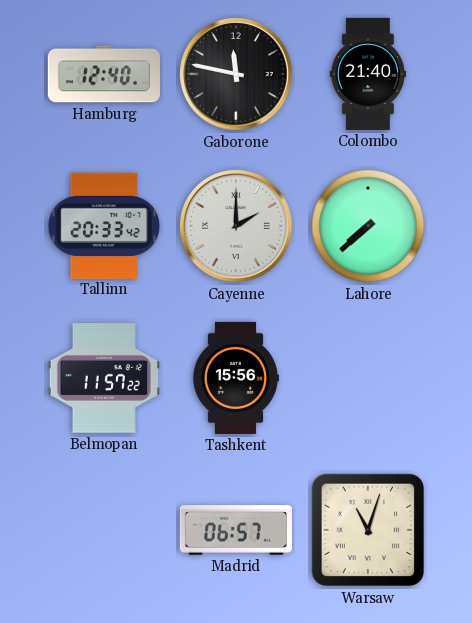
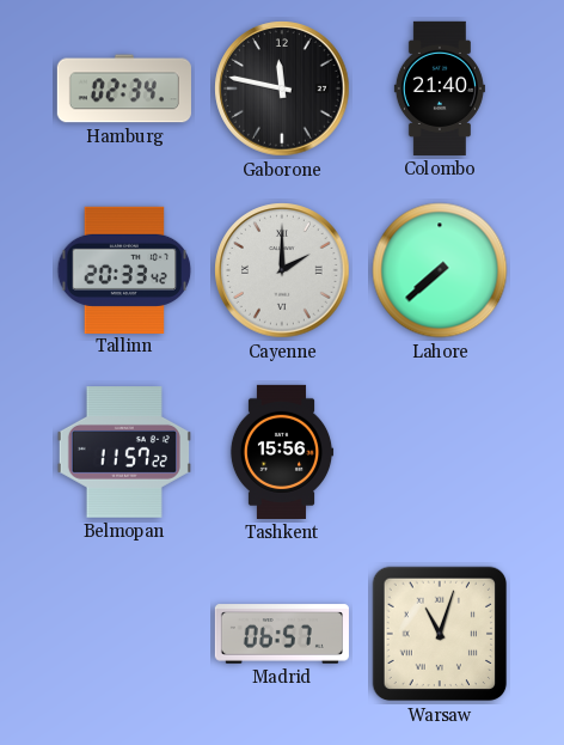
Hamburg: 12:40 -> 02:34 (124, 88)
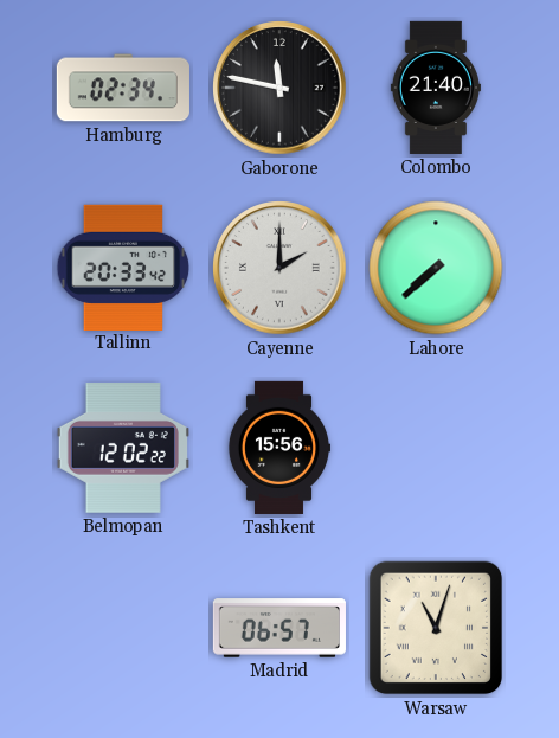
Belmopan: 11:57 -> 12:02 (123, 448)
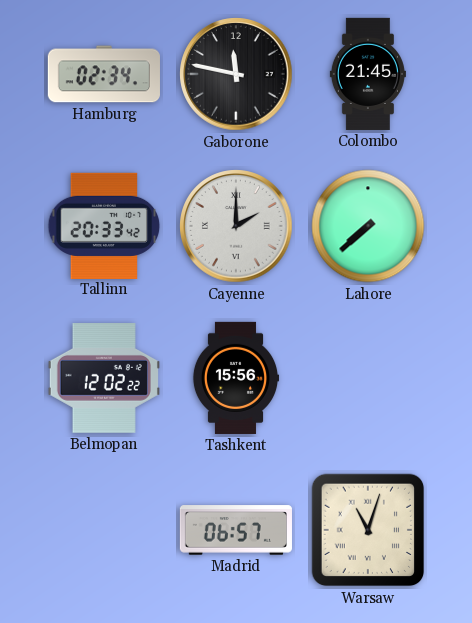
Colombo: 21:40 -> 21:45 (368, 74)
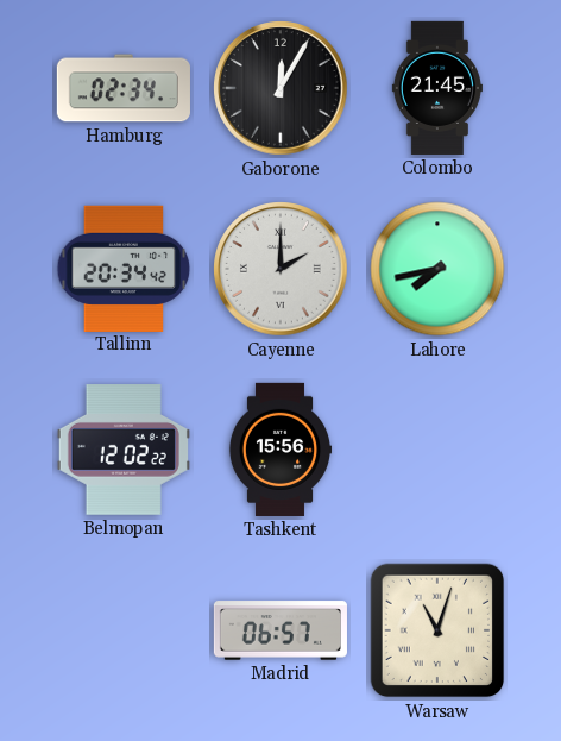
Gaborone: 11:47 -> 12:05 (280, 88)
Tallinn: 20:33 -> 20:34 (124, 268)
Lahore: 7:38 -> 7:43 (437, 269)
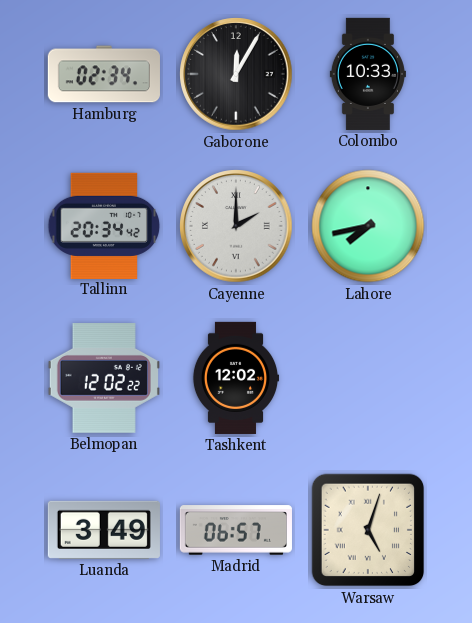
Colombo: 21:45 -> 10:33 (368, 74)
Tashkent: 15:56 -> 12:02 (236, 378)
Luanda: none -> 3:49 (104, 530)
Warsaw: 11:03 -> 5:03 (368, 530)
